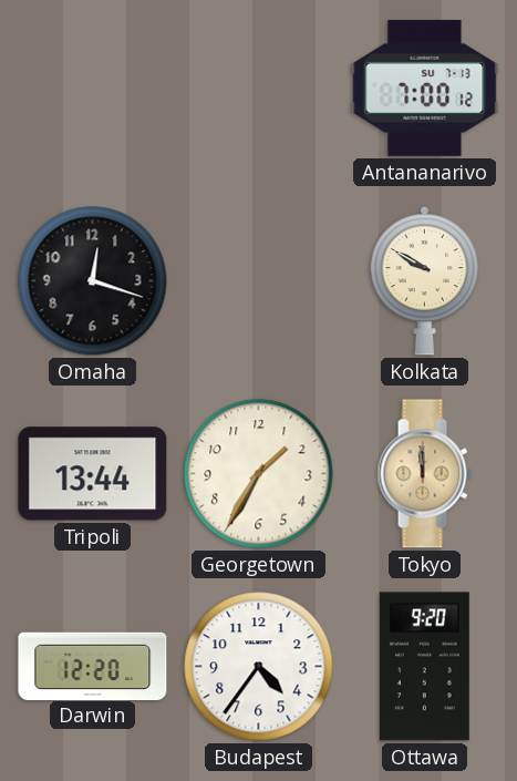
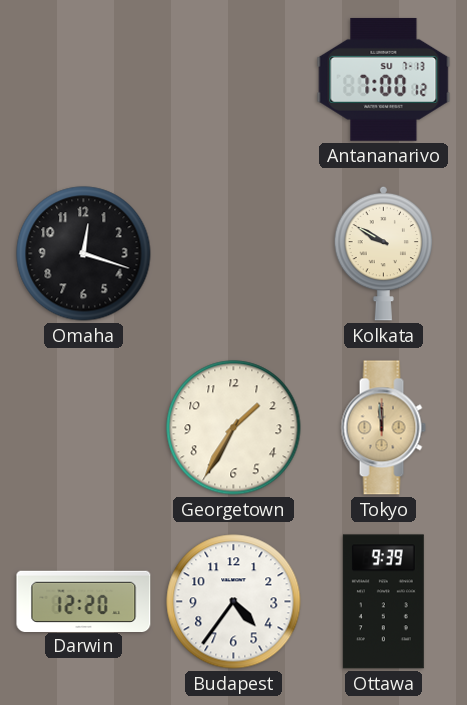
Tripoli: 13:44 -> none (93, 474)
Ottawa: 9:20 -> 9:39 (383, 602)
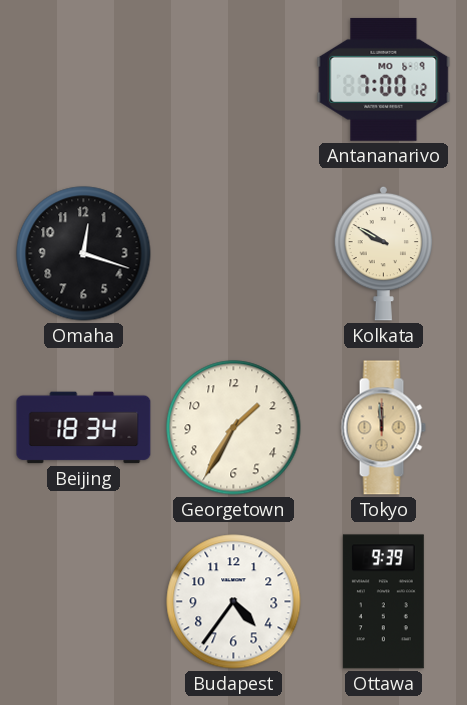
Antananarivo date: SU 7-13 -> MO 6-9 (384, 79)
Beijing: none -> 18:34 (84, 428)
Darwin: 12:20 -> none (84, 601)
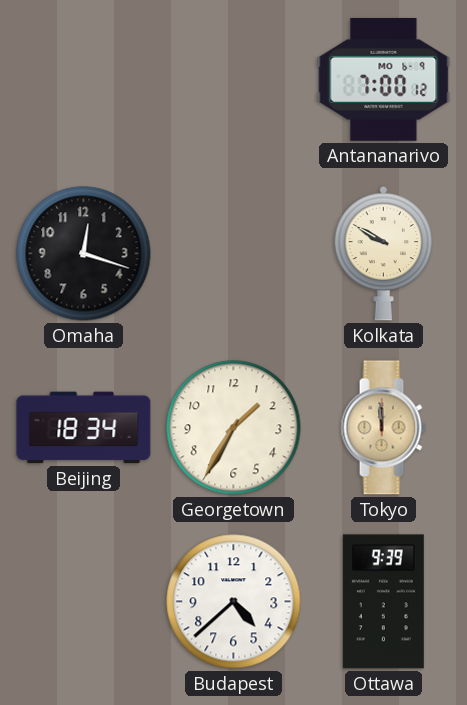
Budapest: 4:36 -> 4:38 (234, 602)
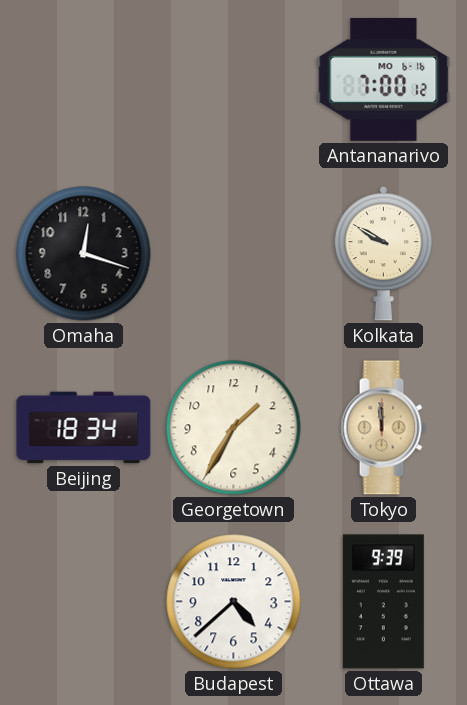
Antananarivo date: MO 6-9 -> MO 6-16 (384, 79)
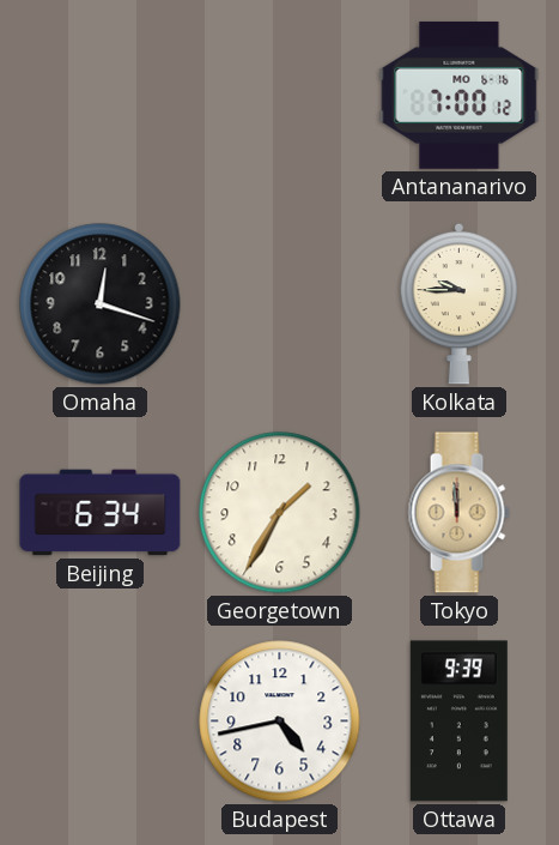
Kolkata: 9:50 -> 9:45 (460, 303)
Beijing: 18:34 -> 6:34 (101, 513)
Budapest: 4:38 -> 4:43 (280, 722)
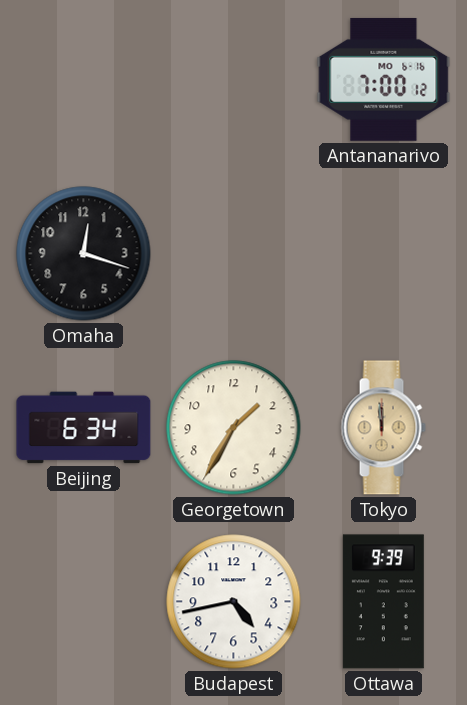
Kolkata: 9:45 -> none (460, 303)
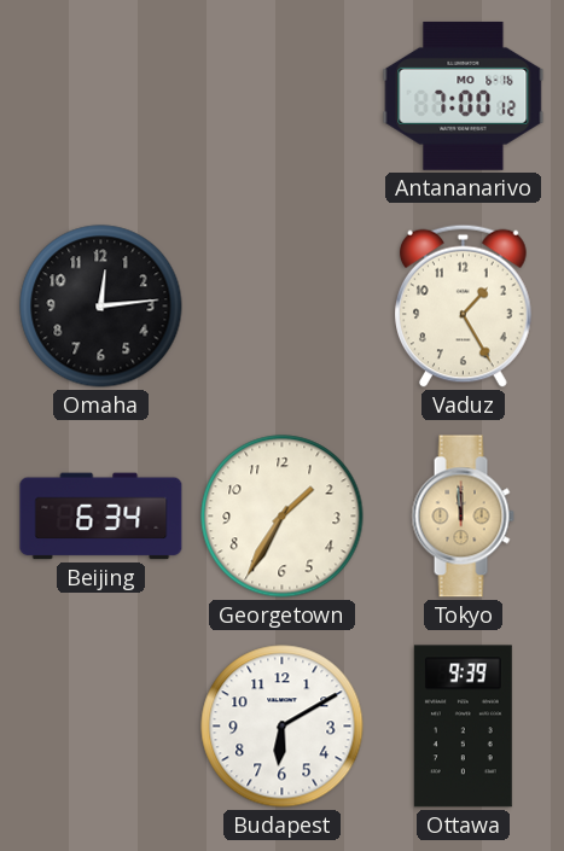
Omaha: 12:18 -> 12:14 (101, 307)
Vaduz: none -> 1:25 (464, 305)
Budapest: 4:43 -> 6:10 (283, 727)
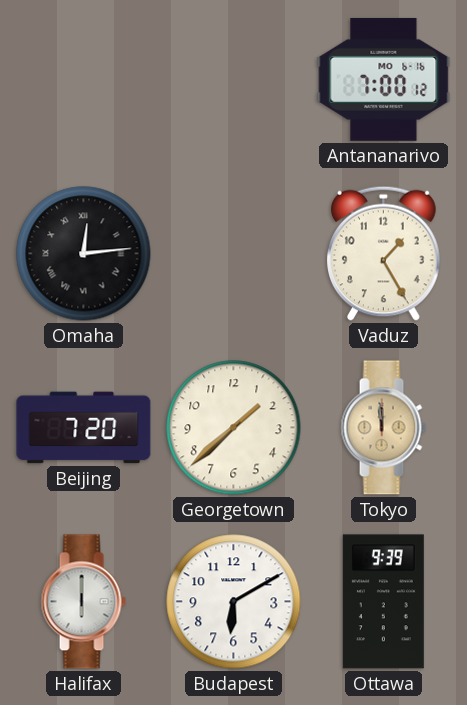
Omaha numerals: Arabic -> Roman (84, 254)
Beijing: 6:34 -> 7:20 (84, 428)
Georgetown: 1:35 -> 1:38 (234, 428)
Halifax: none -> 6:00 (83, 602)
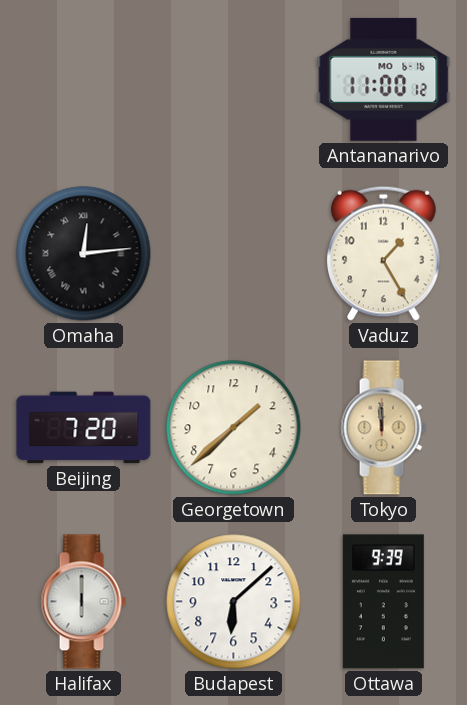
Antananarivo: 7:00 -> 11:00 (384, 79)
Budapest: 6:10 -> 6:08 (234, 602)
